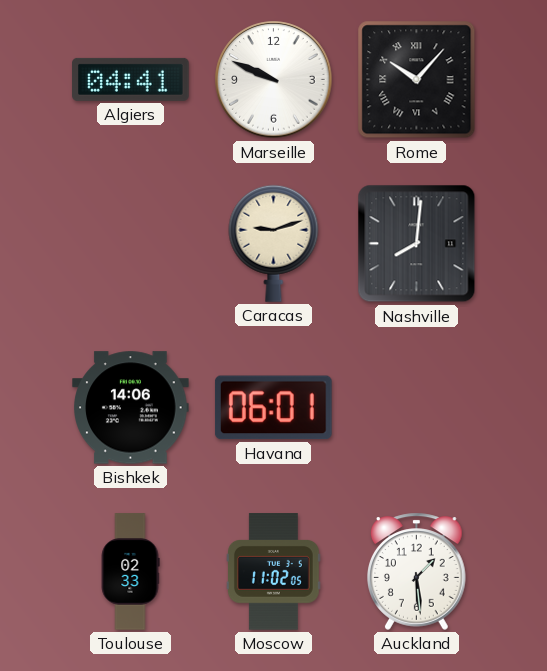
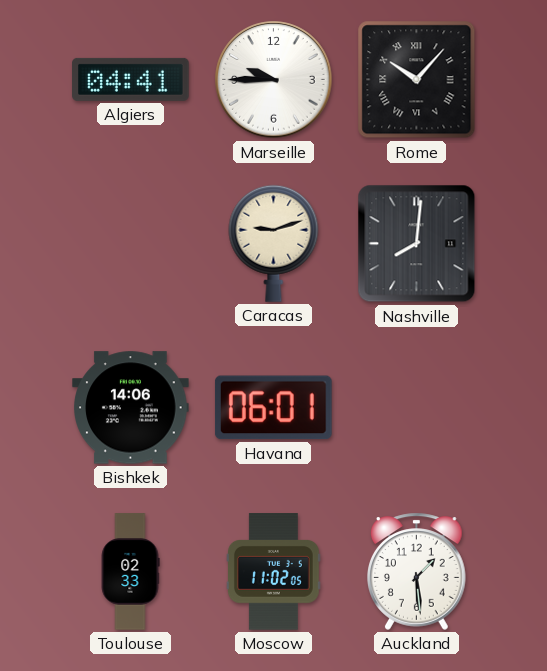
Marseille: 9:49 -> 9:45 (274, 80)
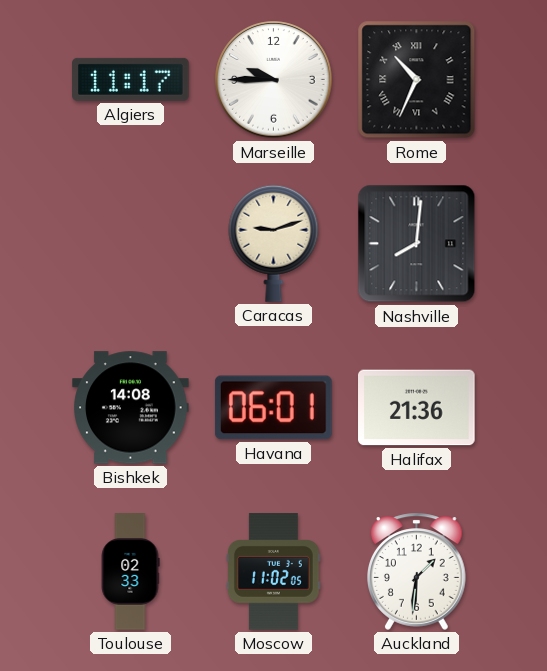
Algiers: 04:41 -> 11:17 (131, 79)
Rome: 10:07 -> 10:34 (417, 80)
Bishkek: 14:06 -> 14:08 (131, 408)
Halifax: none -> 21:36 (417, 408)
Auckland: 1:29 -> 1:31 (417, 571)
